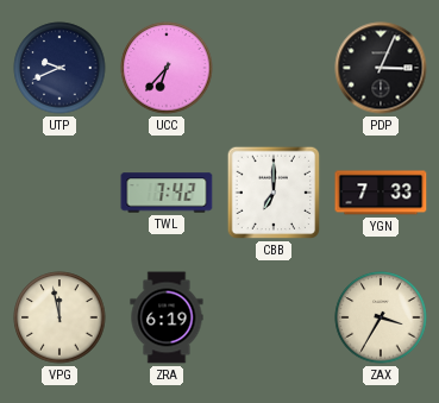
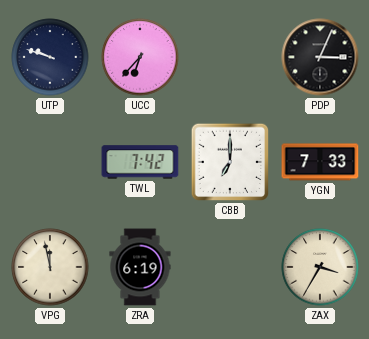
UTP: 9:41 -> 9:48 (50, 57)
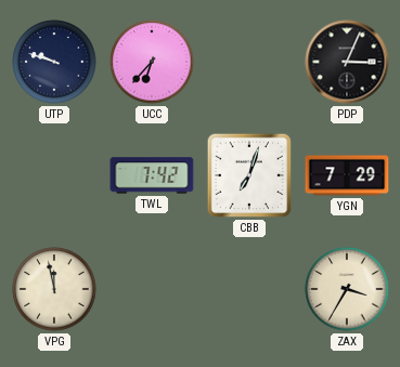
CBB: 7:00 -> 7:03 (249, 175)
YGN: 7:33 -> 7:29 (347, 175)
ZRA: 6:19 -> none (140, 267)
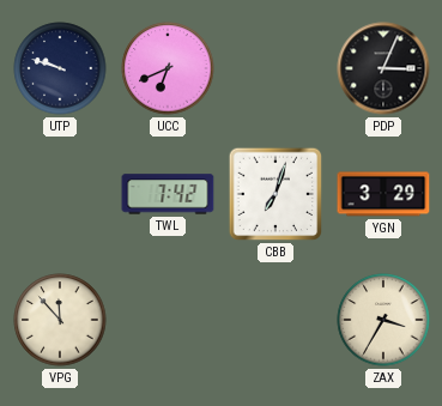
UCC: 6:37 -> 6:41 (168, 68)
YGN: 7:29 -> 3:29 (383, 194)
VPG: 11:58 -> 11:53 (60, 320)
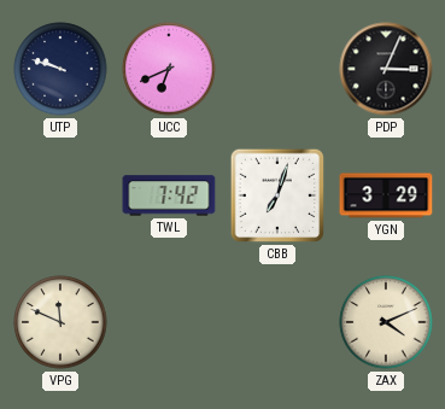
VPG: 11:53 -> 11:49 (60, 322)
ZAX: 3:35 -> 4:11 (386, 322)
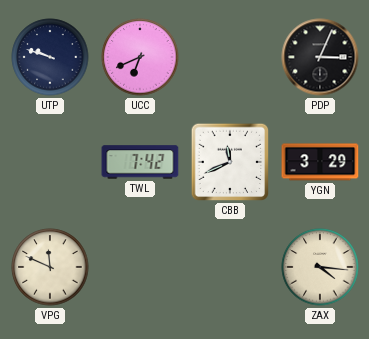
CBB: 7:03 -> 11:41 (230, 162)
ZAX: 4:11 -> 4:16 (320, 267)
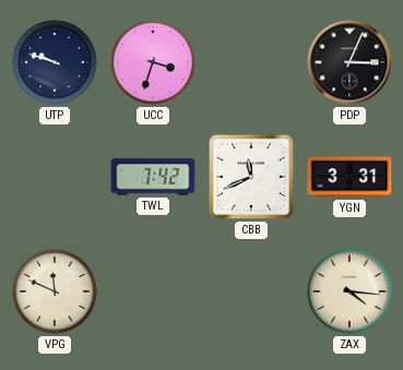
UCC: 6:41 -> 3:33 (153, 62)
YGN: 3:29 -> 3:31 (349, 177)
